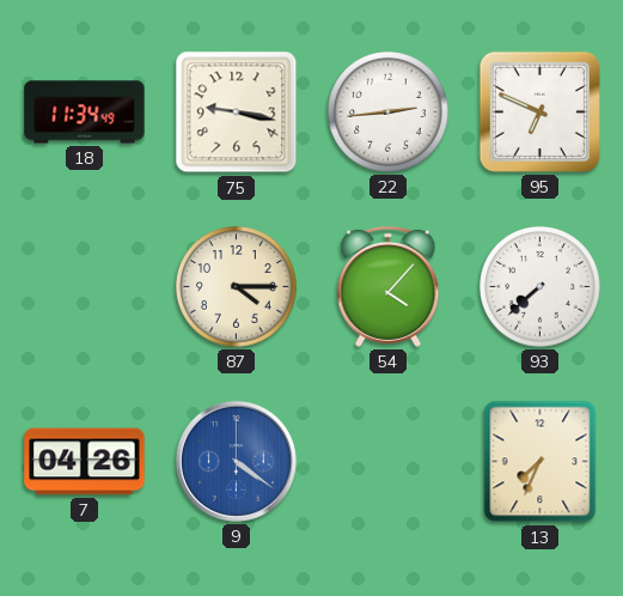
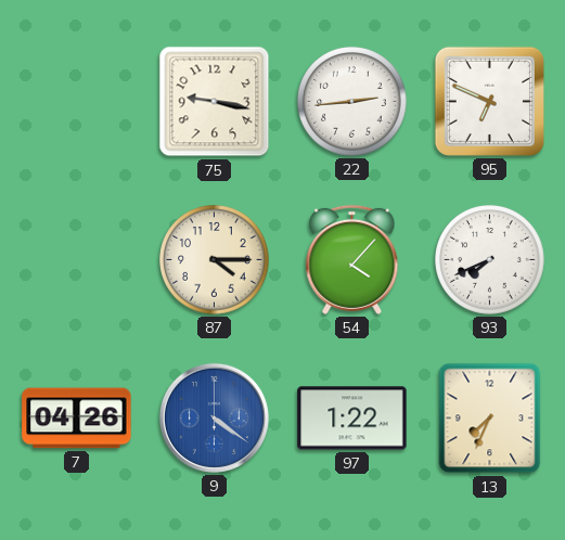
18: 11:34 -> none (85, 112)
93: 7:38 -> 7:41 (490, 260)
97: none -> 1:22 (352, 419)
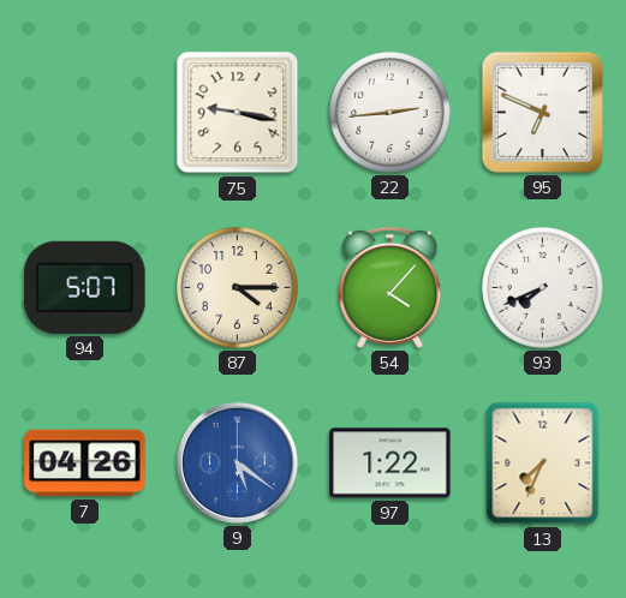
94: none -> 5:07 (85, 287)
9: 4:21 -> 5:21 (237, 462)
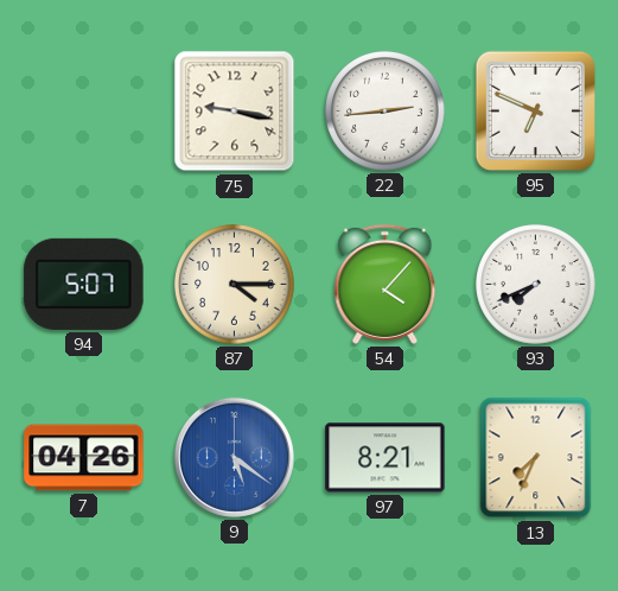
97: 1:22 -> 8:21 (386, 458)
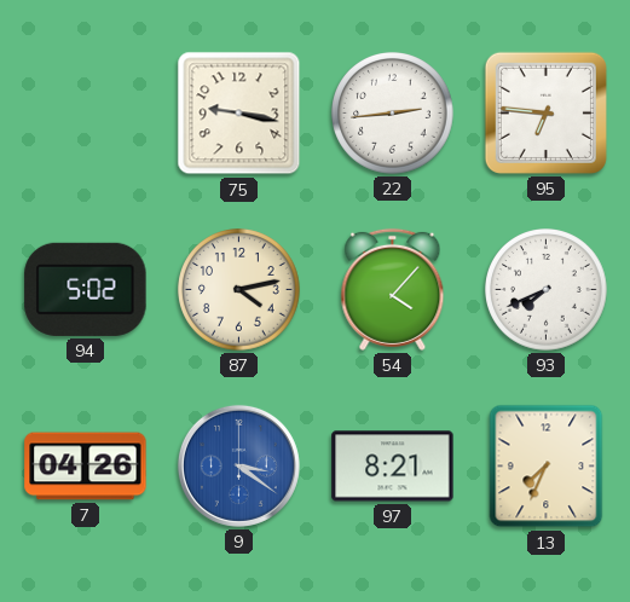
95: 6:49 -> 6:46 (545, 112)
94: 5:07 -> 5:02 (86, 289)
87: 4:15 -> 4:13 (239, 290)
9: 5:21 -> 3:21 (238, 465)
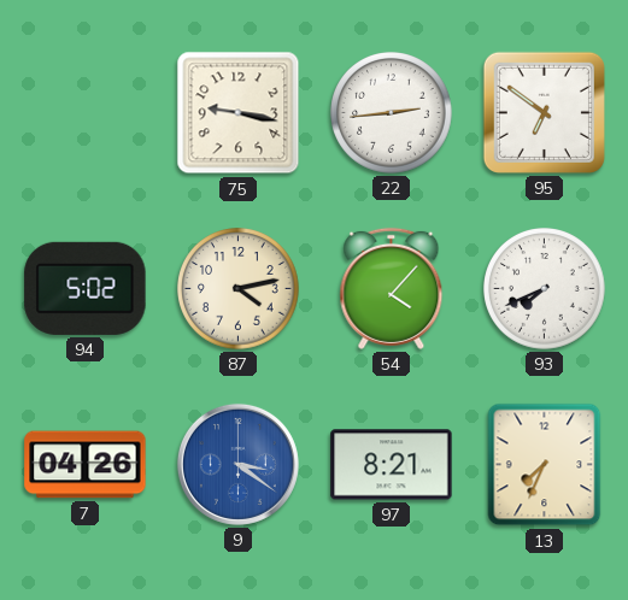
95: 6:46 -> 6:51 (544, 112)
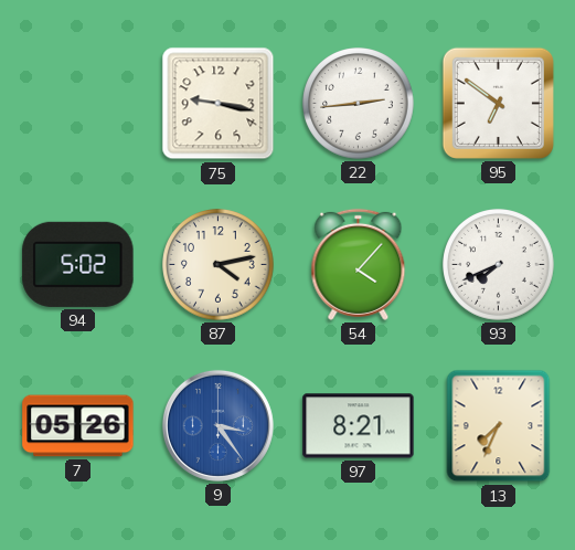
7: 04:26 -> 05:26 (78, 426)
9: 3:21 -> 3:24 (217, 425)
